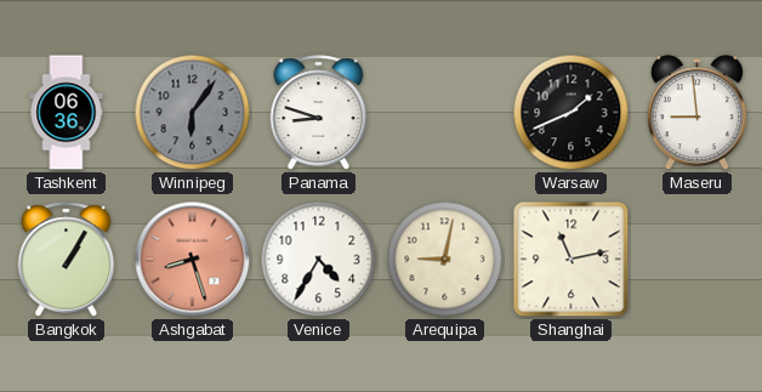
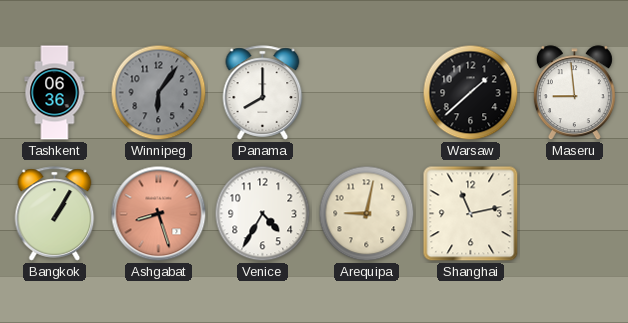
Panama: 8:48 -> 8:00 (263, 93)
Warsaw: 1:41 -> 1:38 (471, 93)
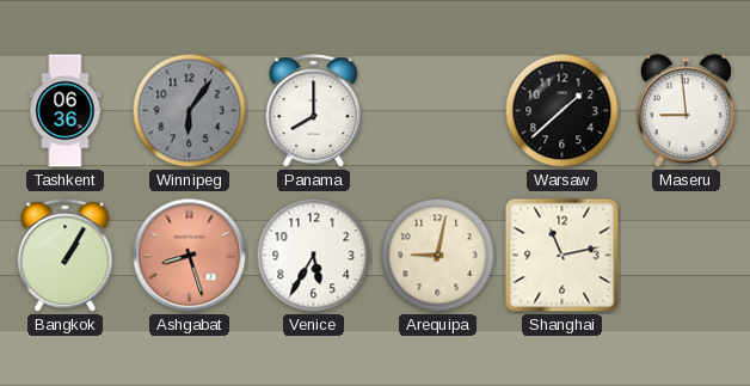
Venice: 4:35 -> 5:35 (314, 256)
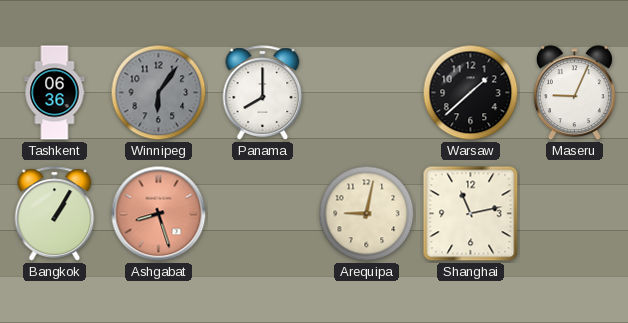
Maseru: 8:59 -> 9:04 (574, 93)
Venice: 5:35 -> none (314, 256)
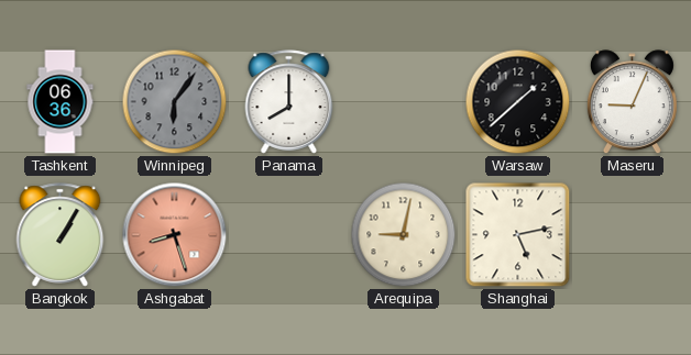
Shanghai: 11:13 -> 5:13 (518, 235)
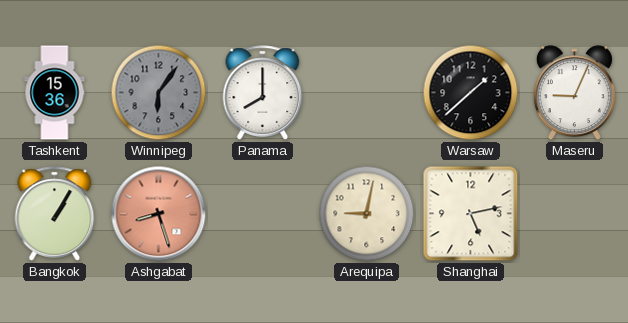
Tashkent: 06:36 -> 15:36 (55, 93)
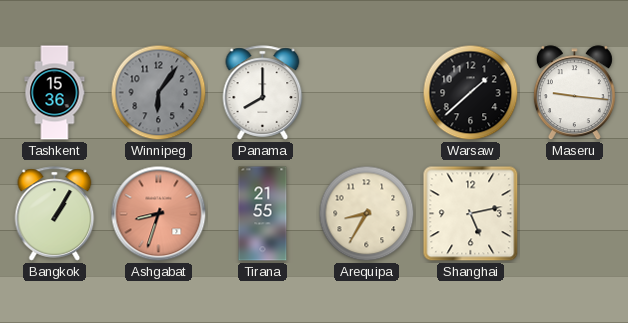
Maseru: 9:04 -> 9:16 (574, 93)
Ashgabat: 8:27 -> 8:33 (159, 214)
Tirana: none -> 21:55 (263, 214)
Arequipa: 9:02 -> 8:35 (367, 214)
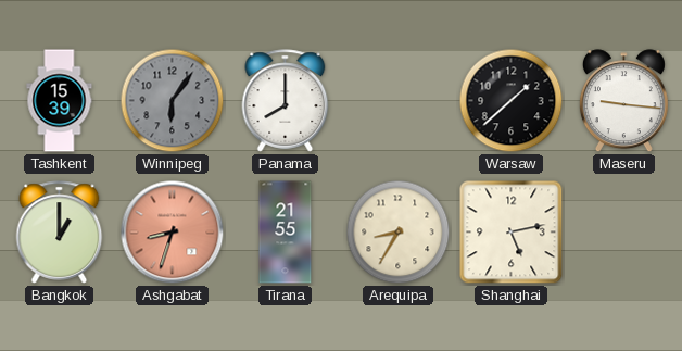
Tashkent: 15:36 -> 15:39 (60, 101)
Bangkok: 1:05 -> 1:00 (60, 233)
